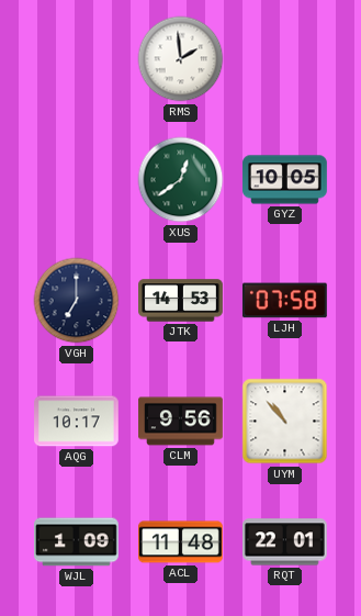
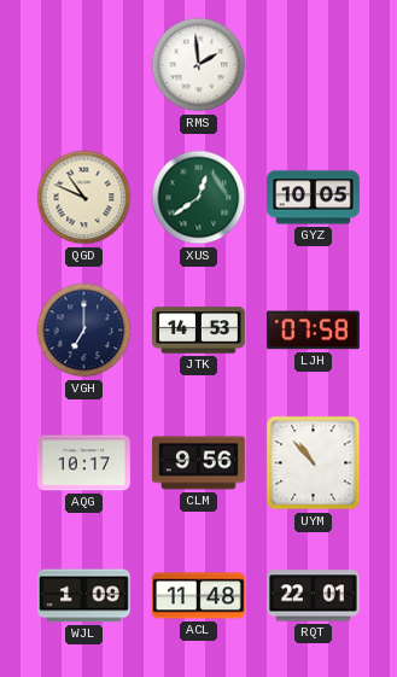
QGD: none -> 10:49 (84, 198)
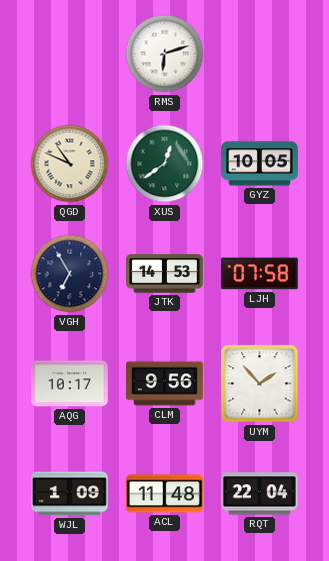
RMS: 1:59 -> 6:12 (165, 54)
VGH: 7:00 -> 6:55 (70, 274)
UYM: 10:53 -> 1:53 (260, 384)
RQT: 22:01 -> 22:04 (260, 494)
